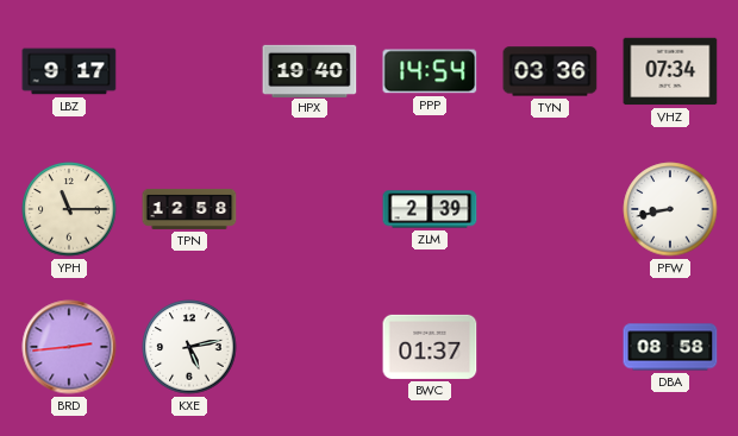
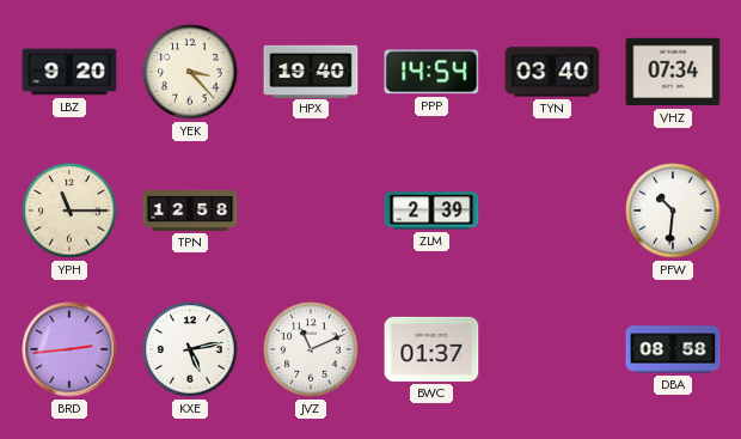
LBZ: 9:17 -> 9:20 (69, 72)
YEK: none -> 3:23 (190, 72)
TYN: 03:36 -> 03:40 (552, 72)
PFW: 8:43 -> 10:31 (673, 211)
JVZ: none -> 11:11 (311, 349)
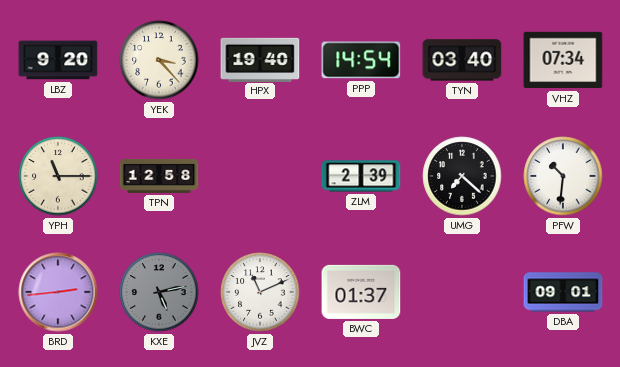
UMG: none -> 7:22 (462, 176)
KXE dial: white -> grey (159, 292)
DBA: 08:58 -> 09:01 (563, 292)
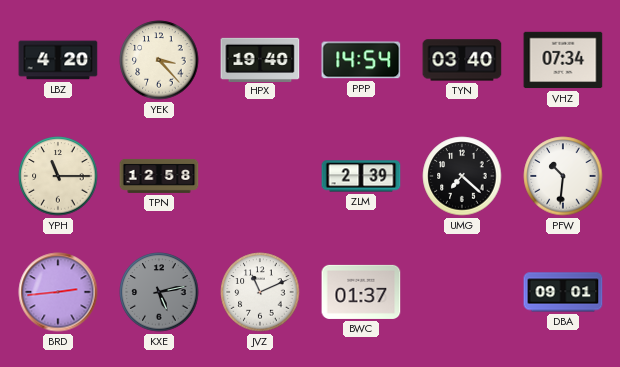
LBZ: 9:20 -> 4:20 (58, 60)
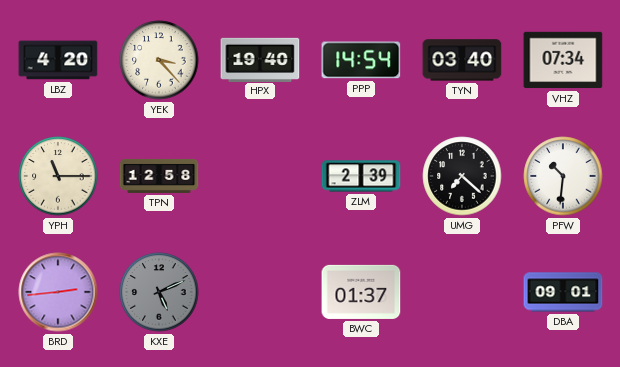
KXE: 5:13 -> 5:11 (159, 292)
JVZ: 11:11 -> none (260, 292)
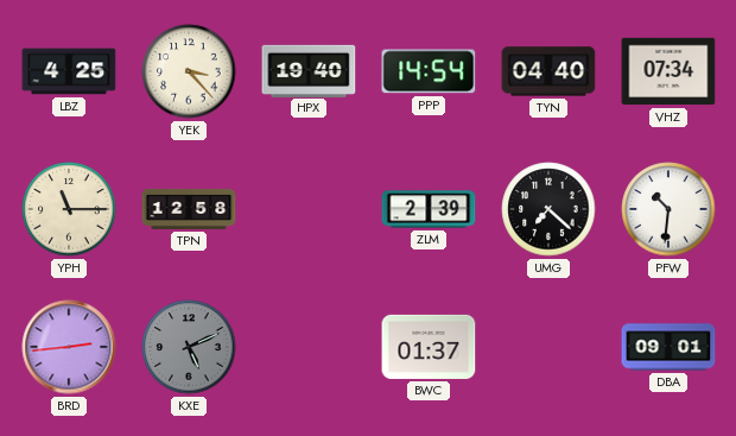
LBZ: 4:20 -> 4:25 (69, 71)
TYN: 03:40 -> 04:40 (548, 71)
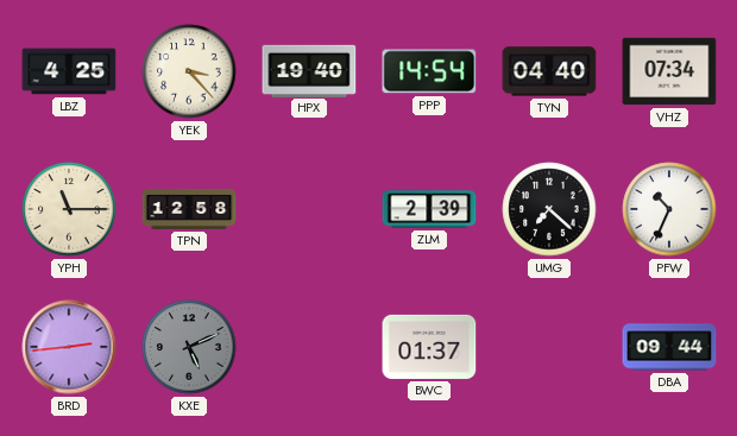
PFW: 10:31 -> 10:34 (669, 209)
DBA: 09:01 -> 09:44 (669, 347)
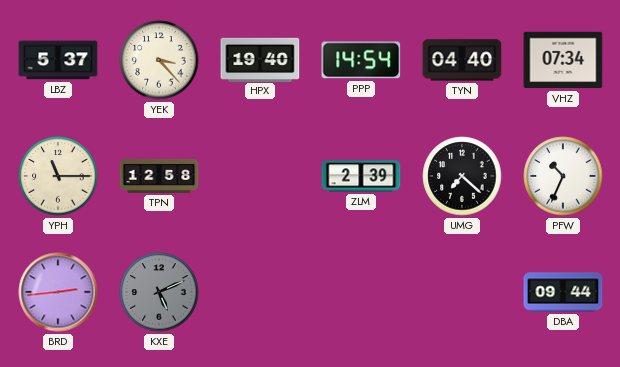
LBZ: 4:25 -> 5:37 (58, 60)
BWC: 01:37 -> none (429, 347)
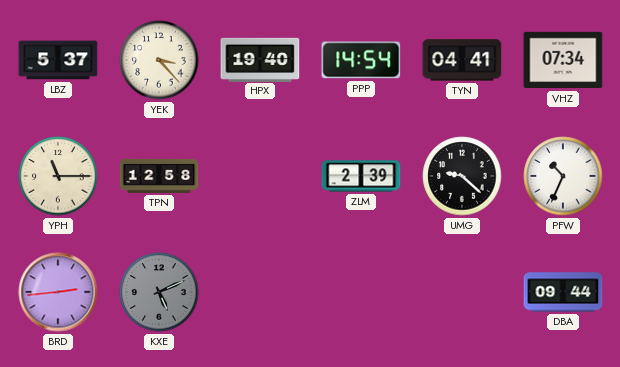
TYN: 04:40 -> 04:41 (462, 60)
UMG: 7:22 -> 9:22 (462, 176)
